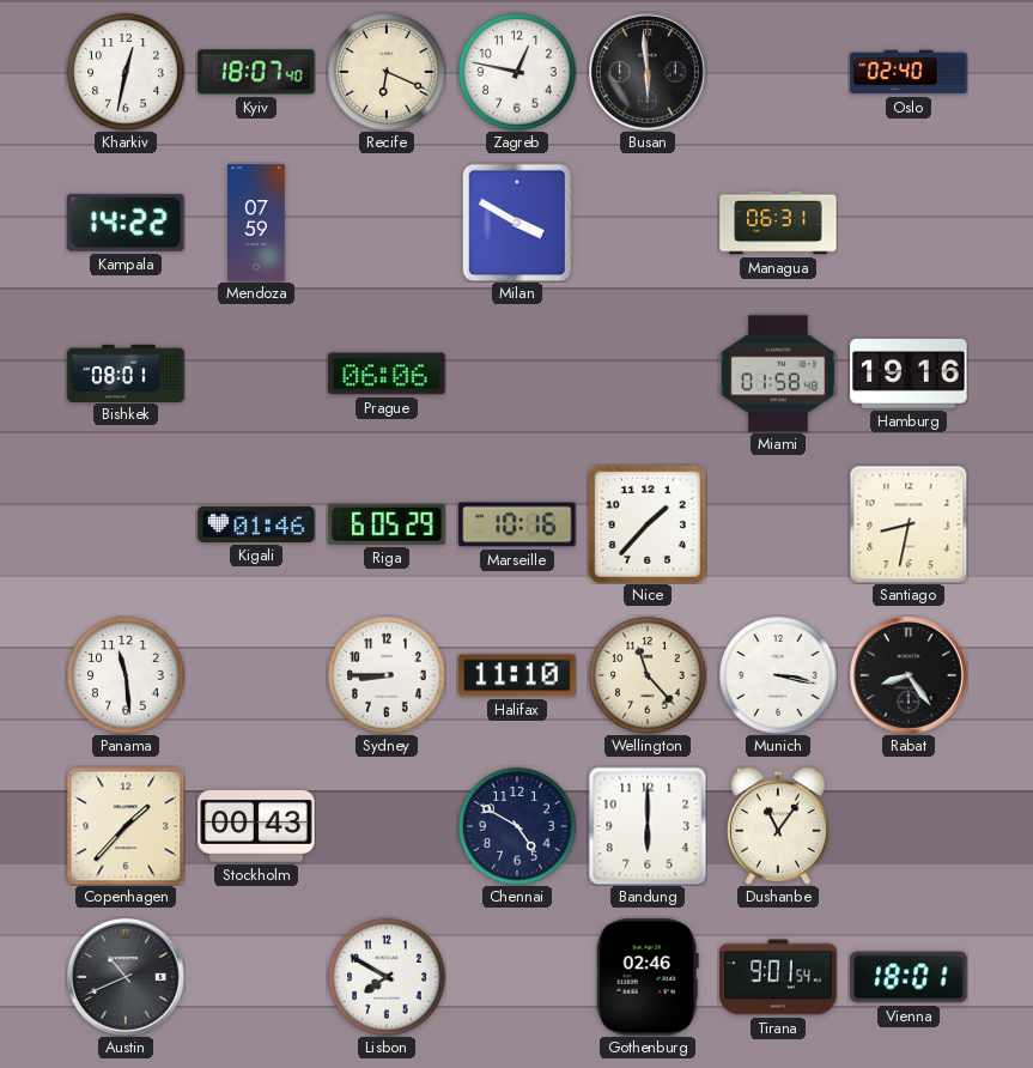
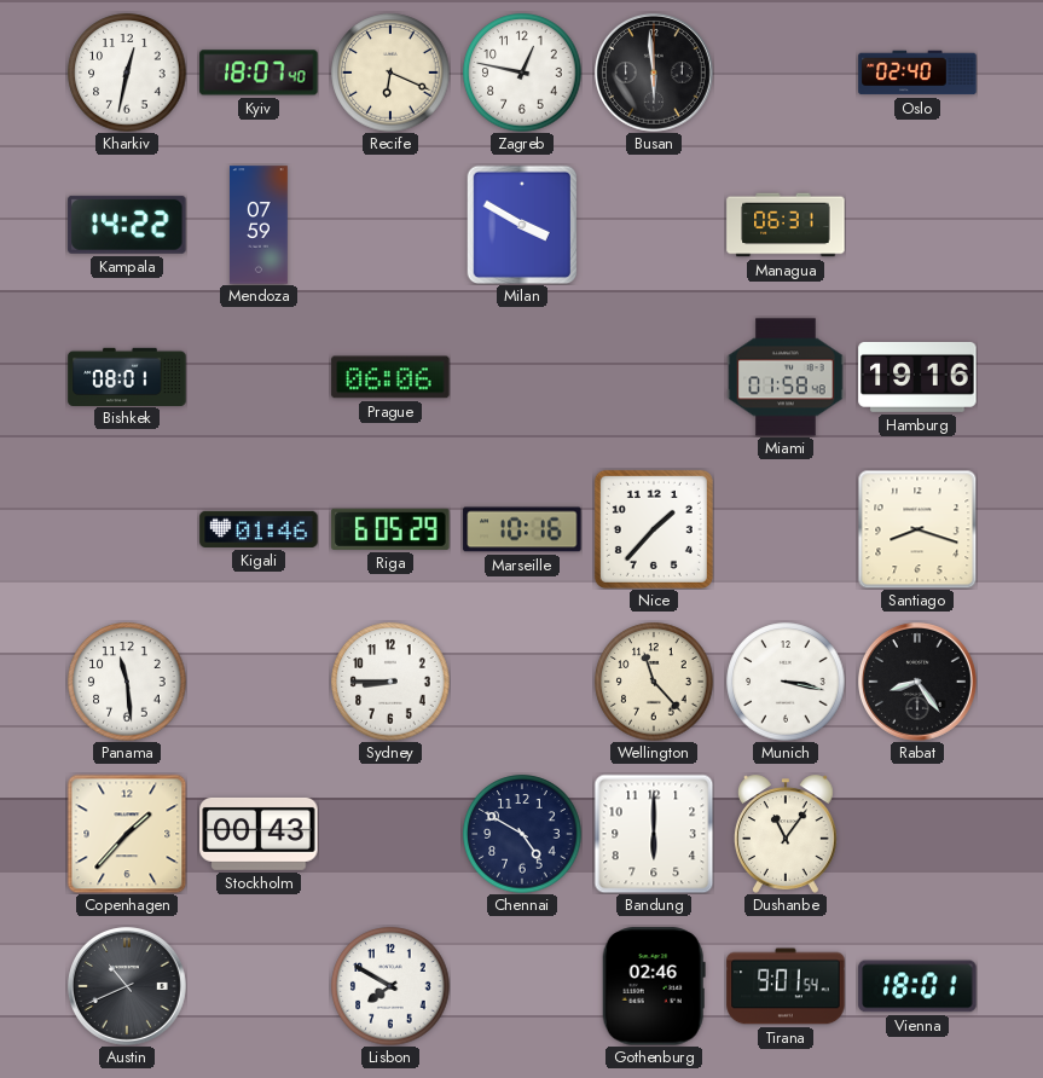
Santiago: 8:32 -> 8:18 (917, 529)
Halifax: 11:10 -> none (517, 675)
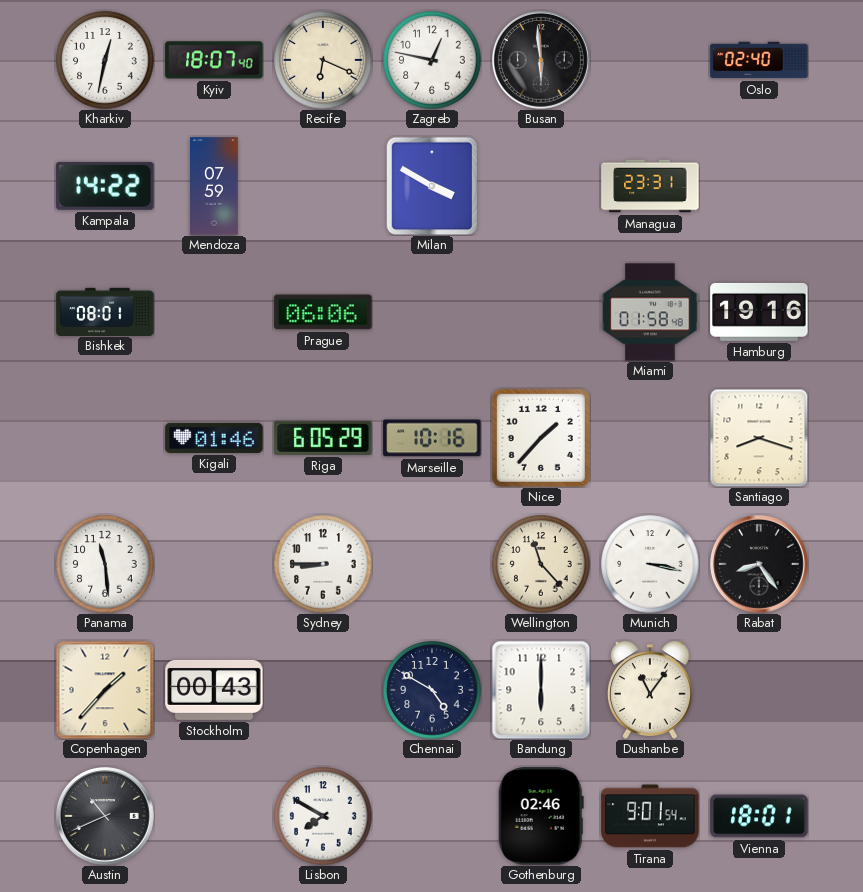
Managua: 06:31 -> 23:31 (650, 186)
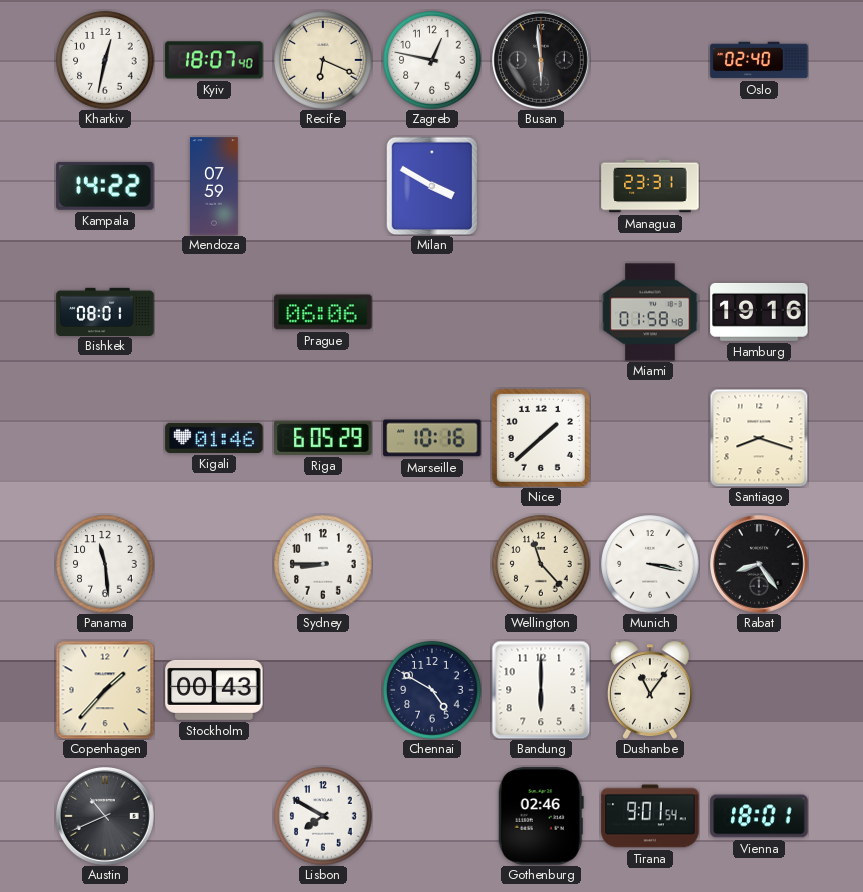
Nice: 1:37 -> 1:38 (541, 438)
